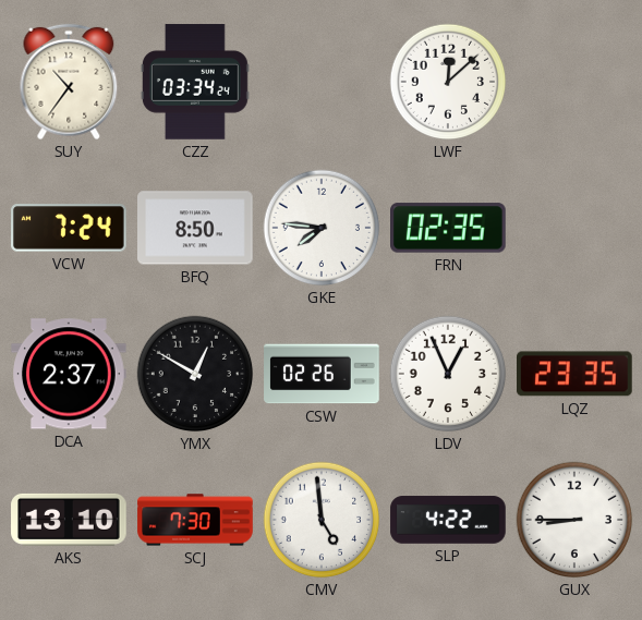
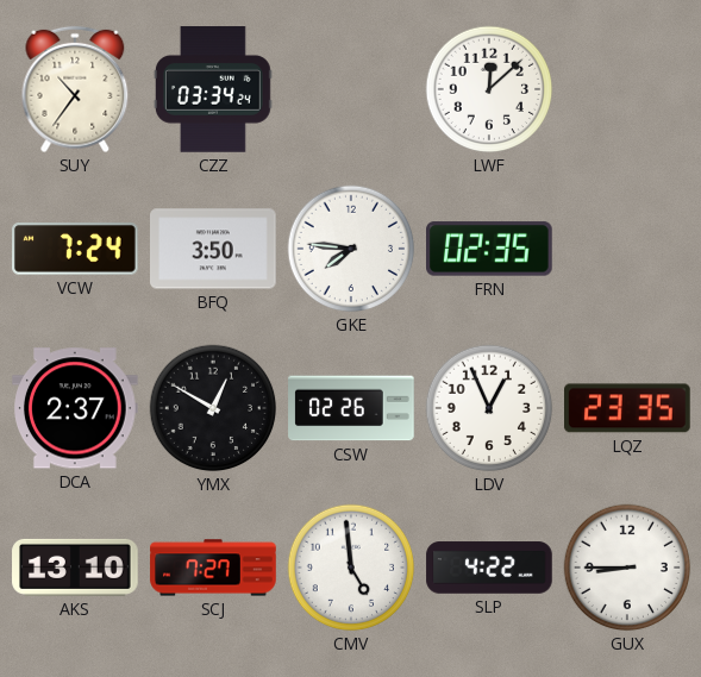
BFQ: 8:50 -> 3:50 (213, 249)
SCJ: 7:30 -> 7:27 (213, 568)
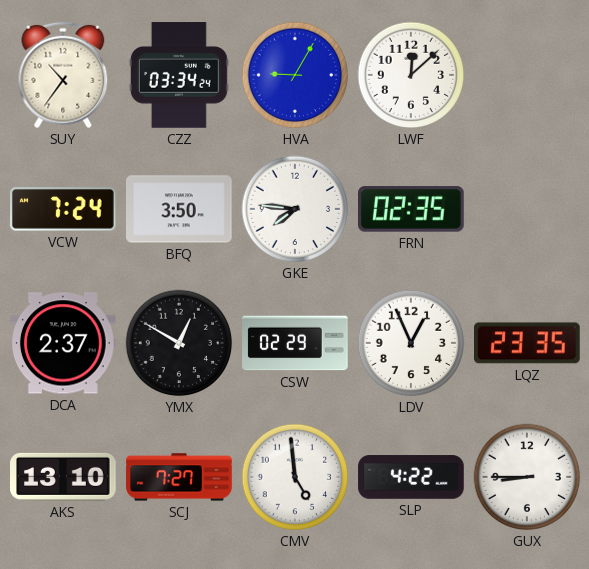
HVA: none -> 9:05 (295, 75)
CSW: 02:26 -> 02:29 (295, 343)
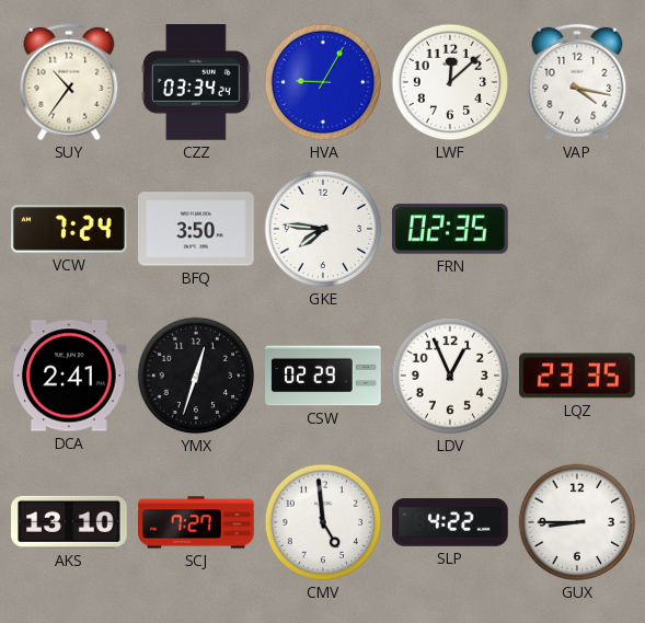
VAP: none -> 4:17 (577, 82)
DCA: 2:37 -> 2:41 (70, 376)
YMX: 12:50 -> 12:33 (196, 376)
